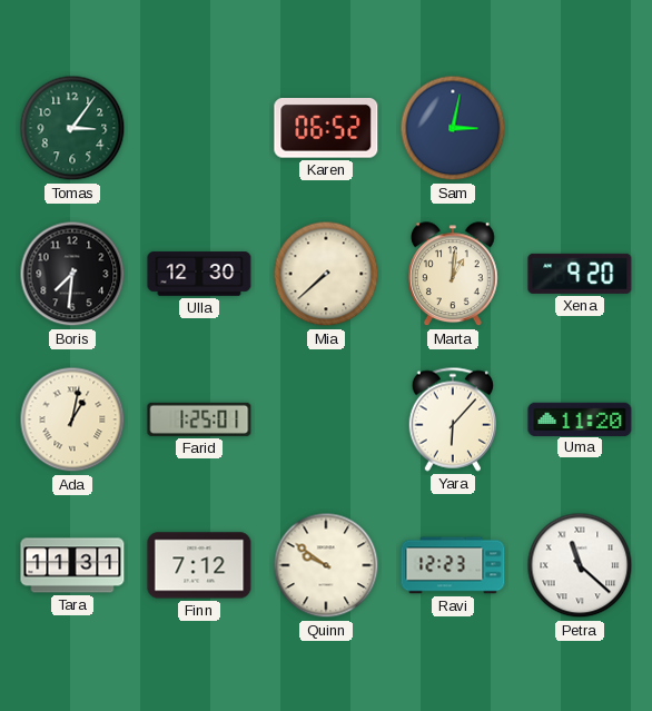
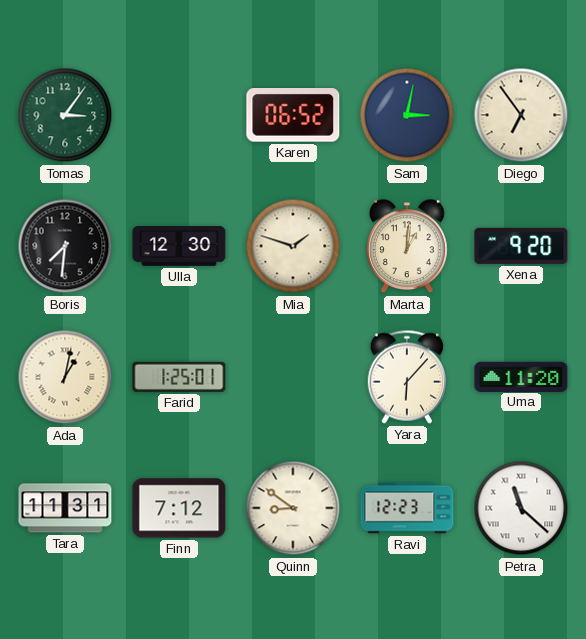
Diego: none -> 6:54 (521, 115)
Mia: 7:38 -> 1:48 (293, 246)
Quinn: 9:51 -> 8:51 (293, 508)
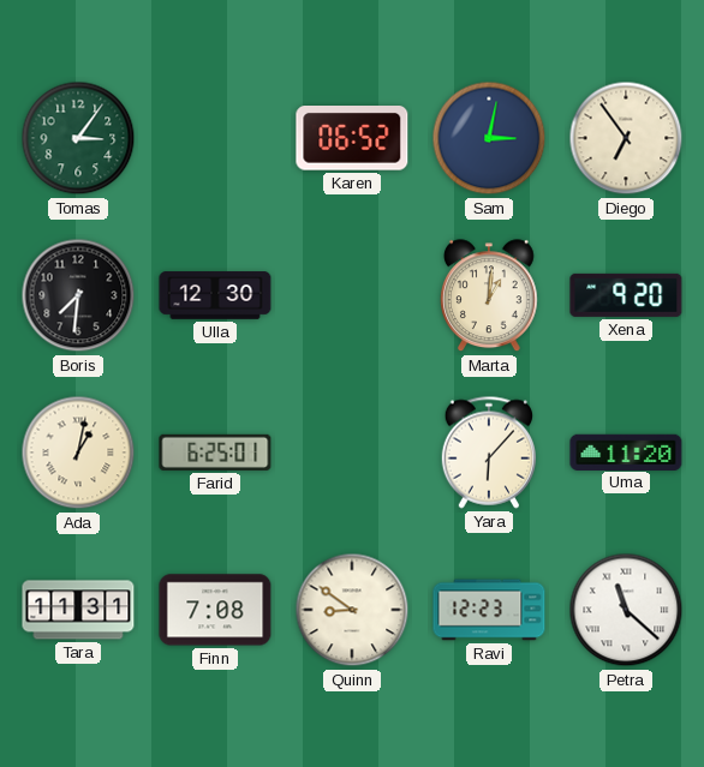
Mia: 1:48 -> none (293, 246)
Farid: 1:25 -> 6:25 (215, 453)
Finn: 7:12 -> 7:08 (215, 610)
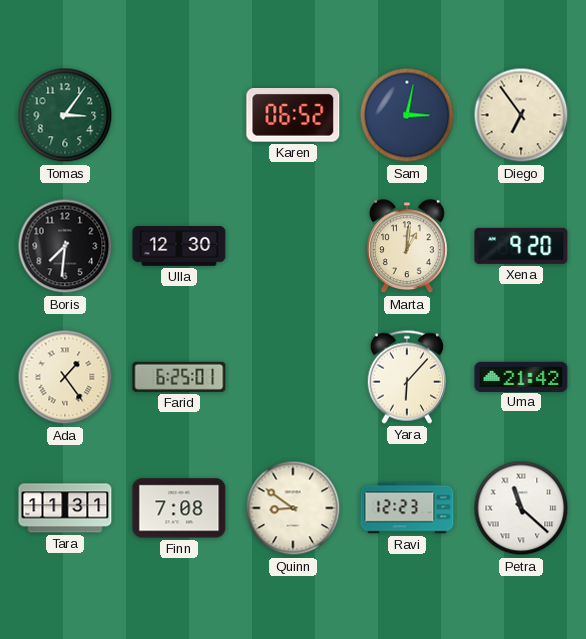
Ada: 1:02 -> 1:24 (65, 377)
Uma: 11:20 -> 21:42 (521, 376)
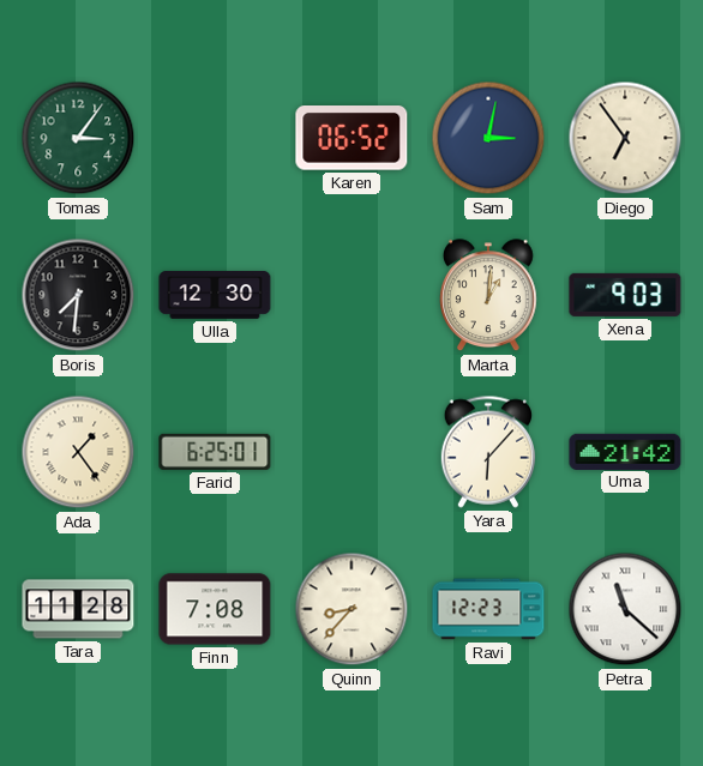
Xena: 9:20 -> 9:03 (625, 295)
Tara: 11:31 -> 11:28 (78, 609)
Quinn: 8:51 -> 8:37 (351, 609)
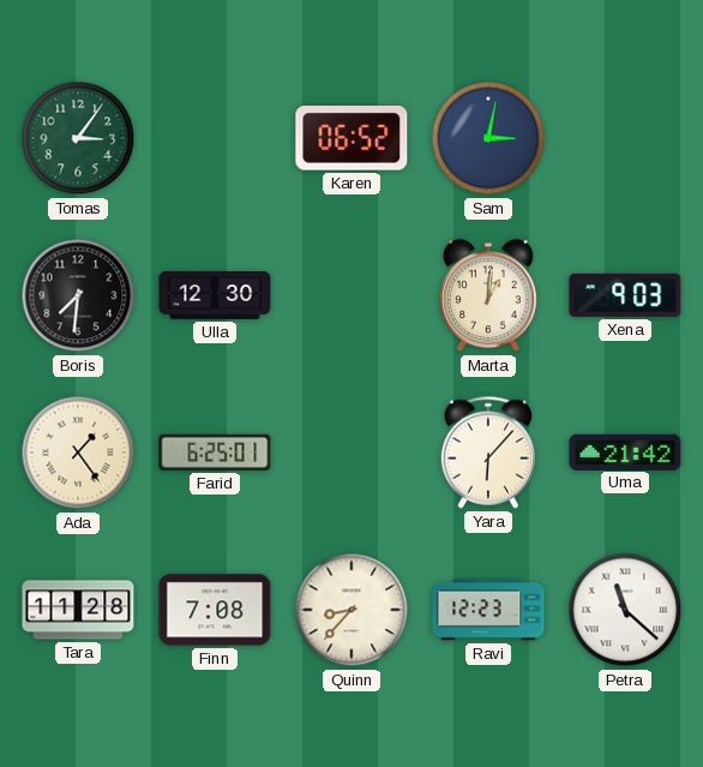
Diego: 6:54 -> none (625, 138)
